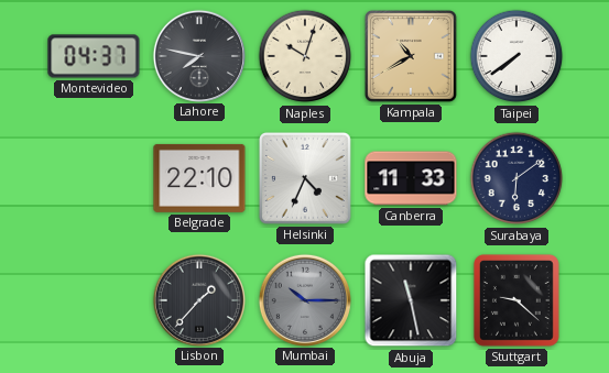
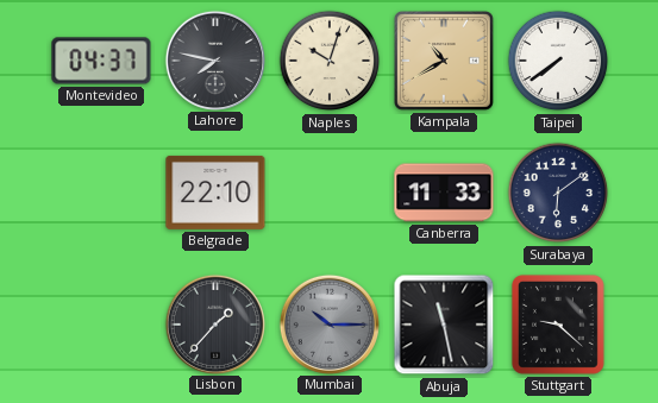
Helsinki: 4:34 -> none (305, 178)
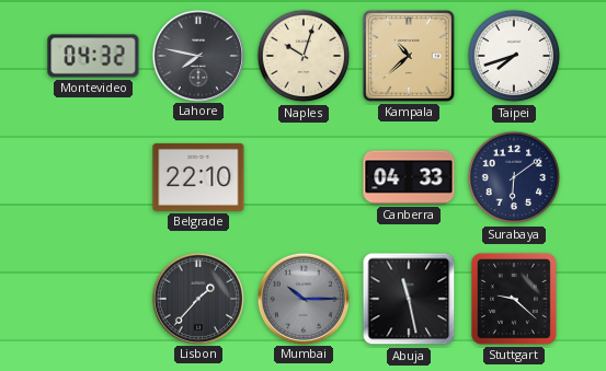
Montevideo: 04:37 -> 04:32 (93, 56)
Kampala: 10:40 -> 10:38 (409, 56)
Taipei: 7:39 -> 7:42 (514, 56)
Canberra: 11:33 -> 04:33 (409, 177)
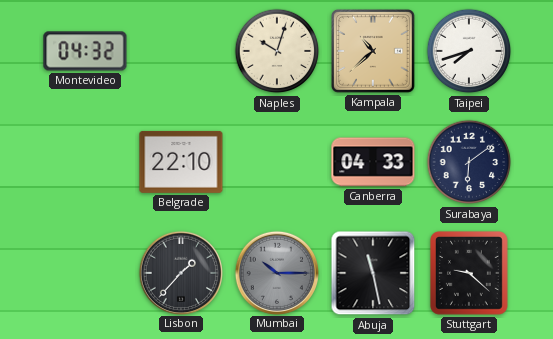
Lahore: 7:47 -> none (197, 55)
